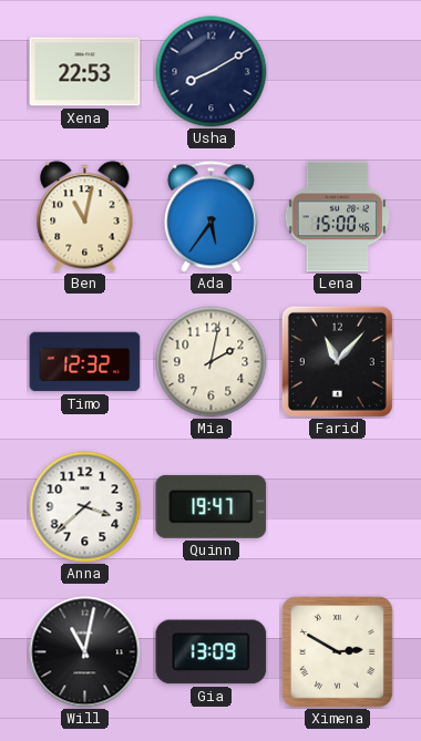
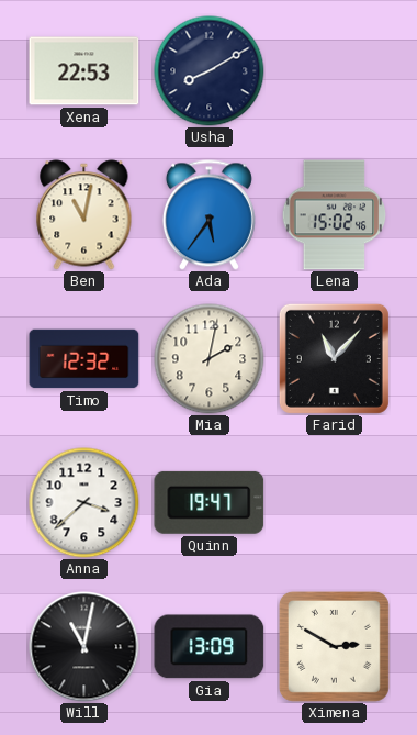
Lena: 15:00 -> 15:02 (335, 215)
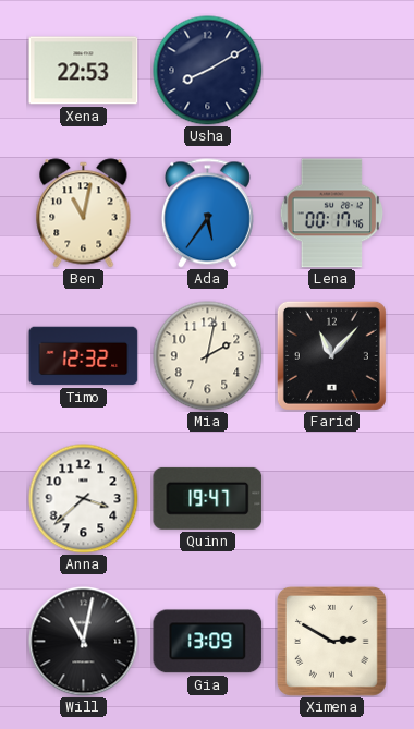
Lena: 15:02 -> 00:17 (332, 214)
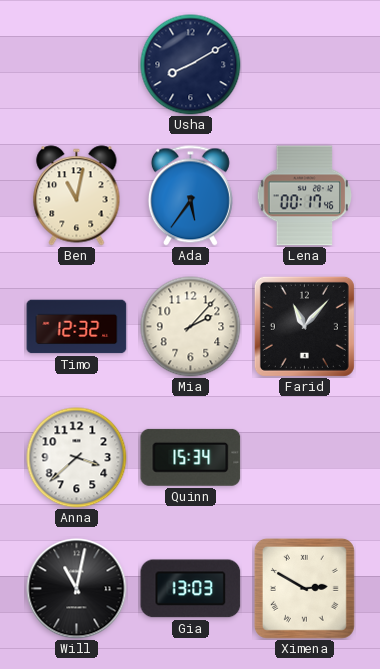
Xena: 22:53 -> none (84, 71)
Mia: 2:02 -> 2:07 (191, 327)
Quinn: 19:47 -> 15:34 (191, 457)
Gia: 13:09 -> 13:03 (191, 589)
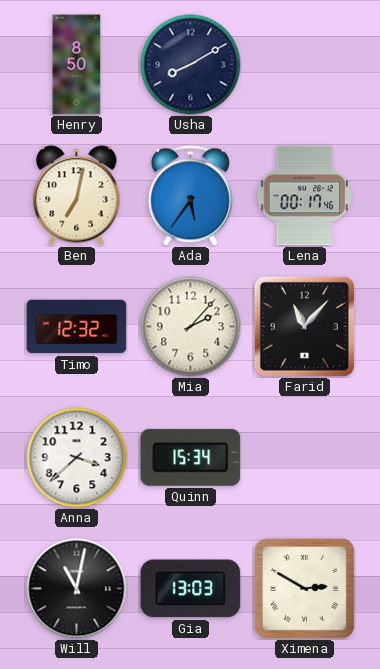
Henry: none -> 8:50 (77, 65)
Ben: 11:02 -> 7:02 (77, 196)
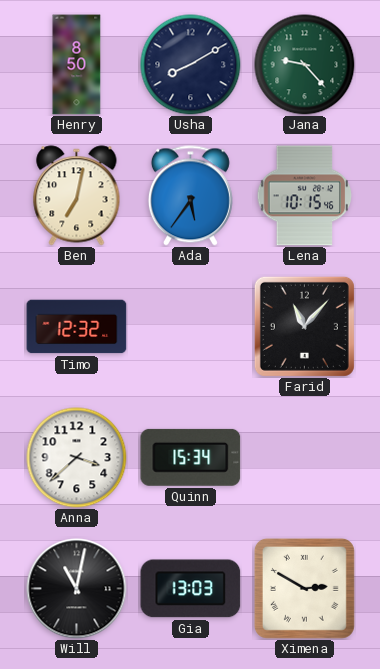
Jana: none -> 9:23 (305, 65)
Lena: 00:17 -> 10:15 (305, 196)
Mia: 2:07 -> none (191, 327)
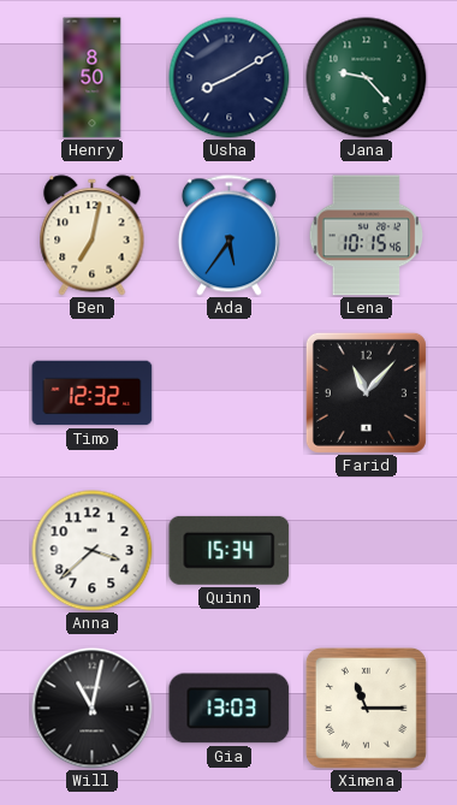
Ximena: 2:50 -> 11:15 (366, 708)
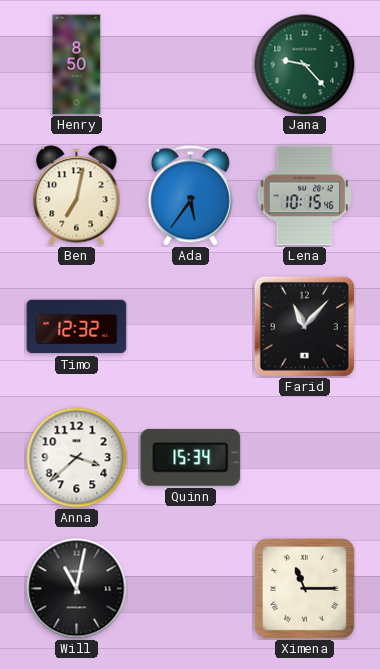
Usha: 8:10 -> none (230, 78)
Gia: 13:03 -> none (230, 709)
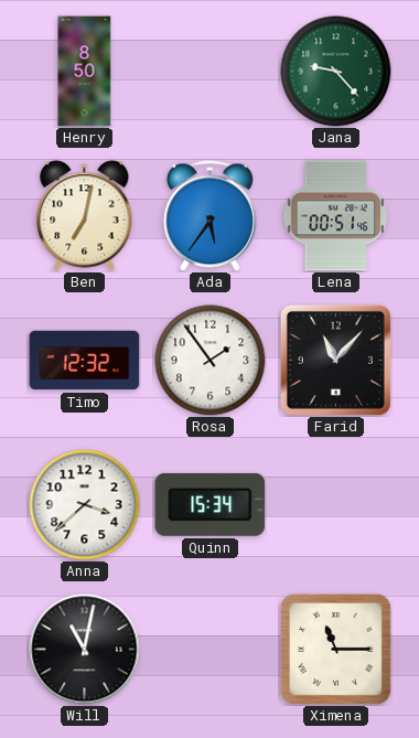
Lena: 10:15 -> 00:51 (336, 216)
Rosa: none -> 1:54 (211, 361)
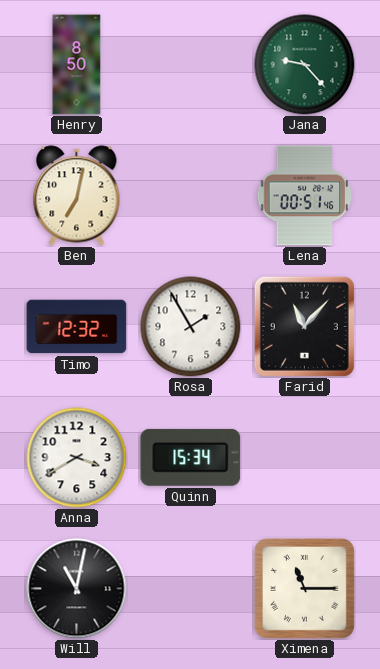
Ada: 5:36 -> none (209, 216)
Rosa: 1:54 -> 1:55 (191, 327)
Anna: 3:38 -> 3:40 (77, 458)
